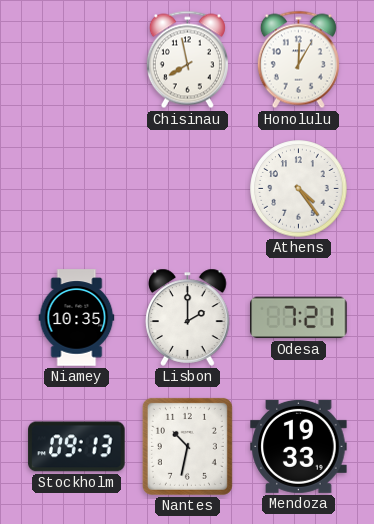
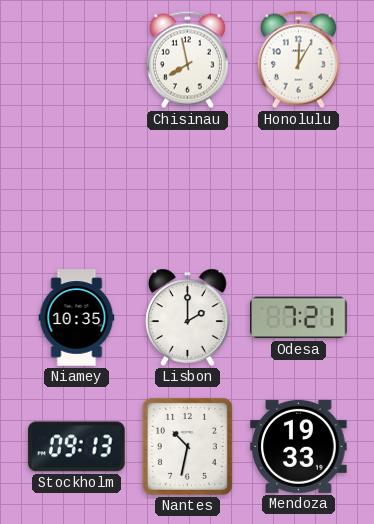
Athens: 4:24 -> none (299, 189)
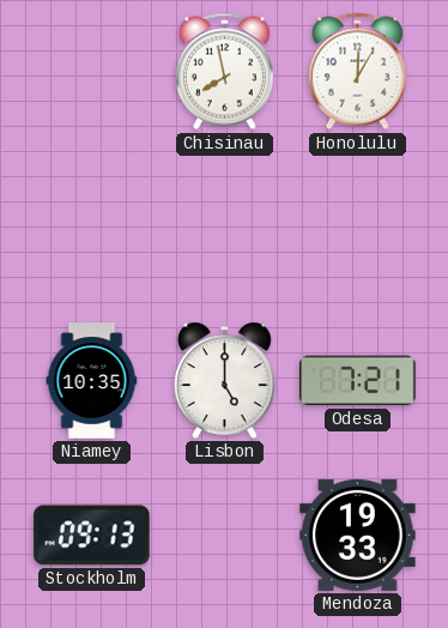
Lisbon: 2:00 -> 5:00 (225, 380)
Nantes: 10:32 -> none (187, 446)
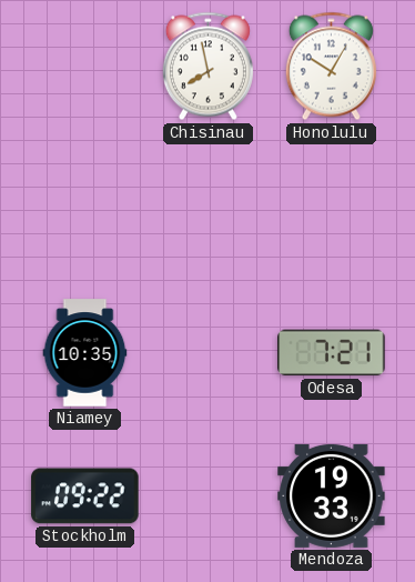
Honolulu: 12:05 -> 10:05 (331, 67)
Lisbon: 5:00 -> none (225, 380)
Stockholm: 09:13 -> 09:22 (85, 496)
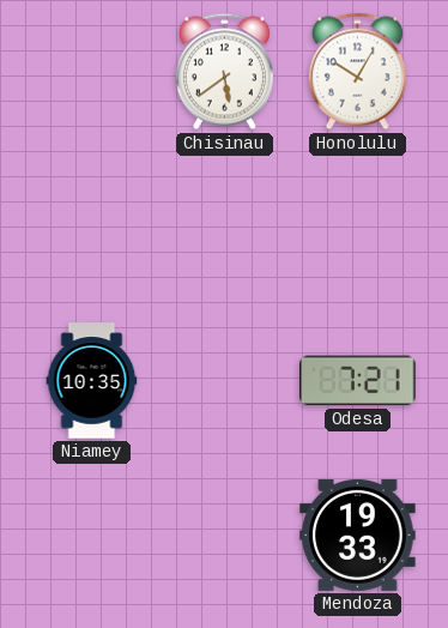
Chisinau: 7:58 -> 5:39 (224, 72)
Stockholm: 09:22 -> none (85, 496)
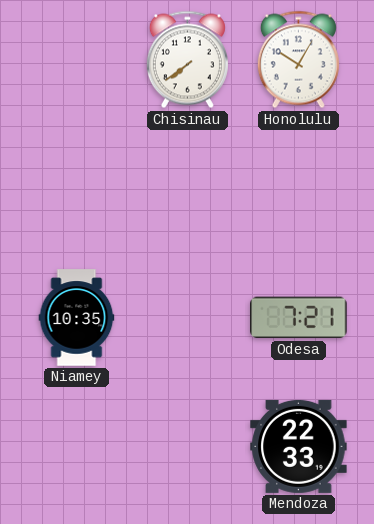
Chisinau: 5:39 -> 7:39 (187, 60)
Mendoza: 19:33 -> 22:33 (299, 446)
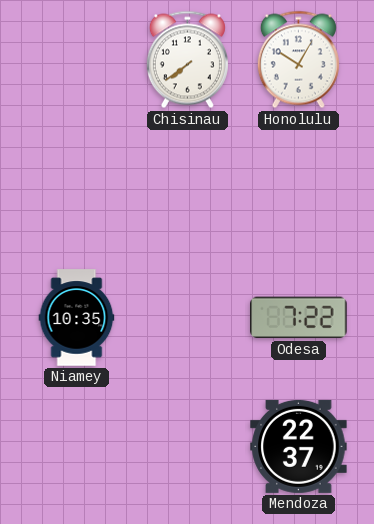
Odesa: 7:21 -> 7:22 (299, 318)
Mendoza: 22:33 -> 22:37 (299, 446)
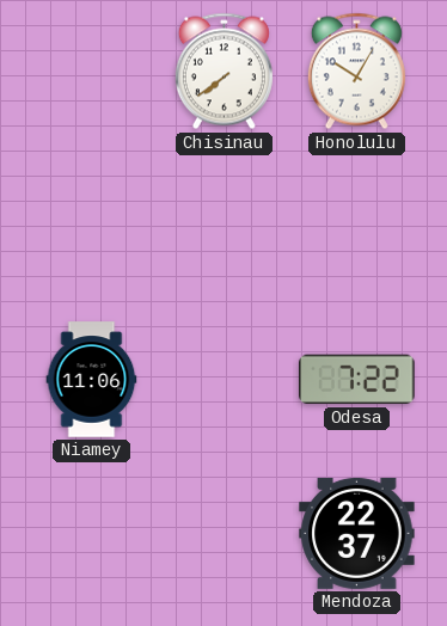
Niamey: 10:35 -> 11:06 (92, 380)
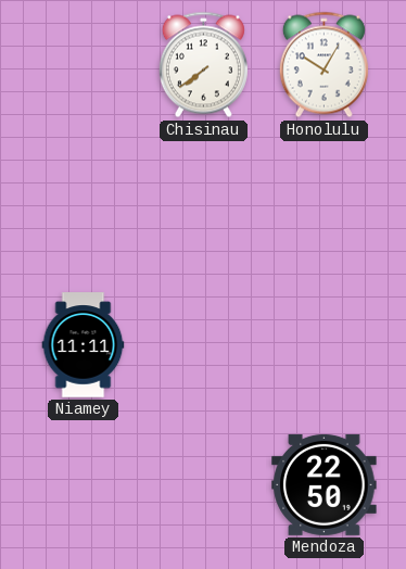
Niamey: 11:06 -> 11:11 (84, 345)
Odesa: 7:22 -> none (357, 380)
Mendoza: 22:37 -> 22:50 (325, 484)
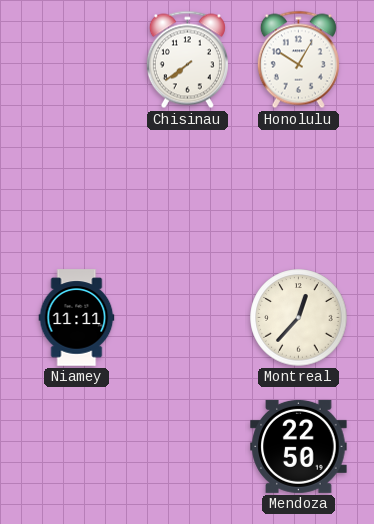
Montreal: none -> 12:37 (299, 318)
